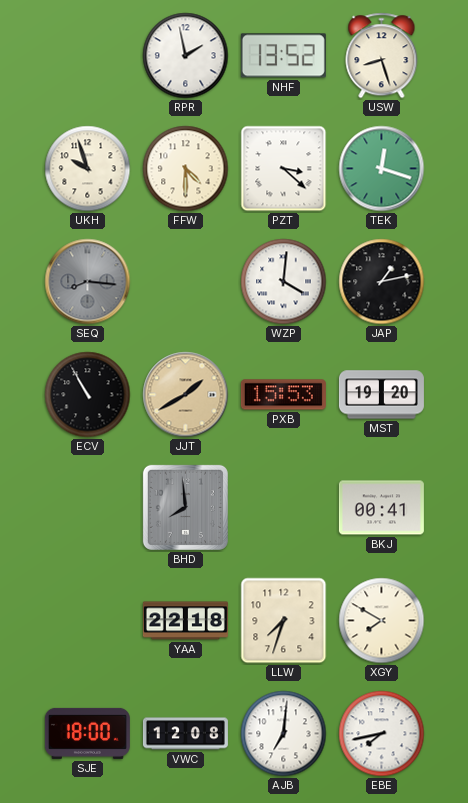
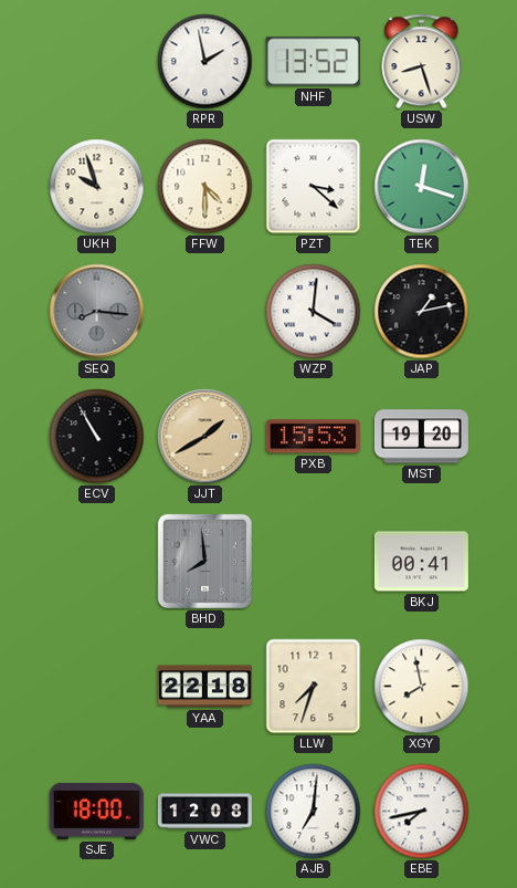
XGY: 7:50 -> 7:58 (422, 687)
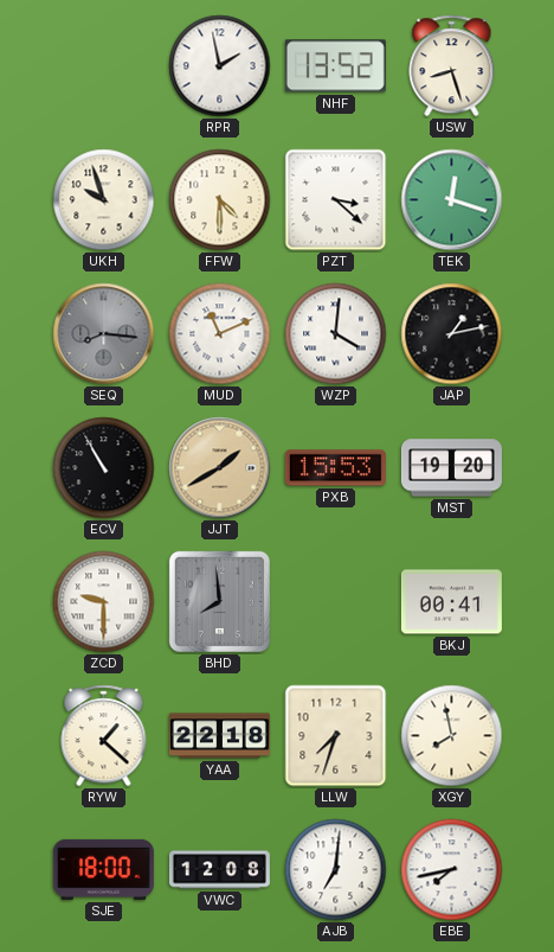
MUD: none -> 11:11 (220, 334)
ZCD: none -> 9:30 (104, 602)
RYW: none -> 1:22 (104, 736)
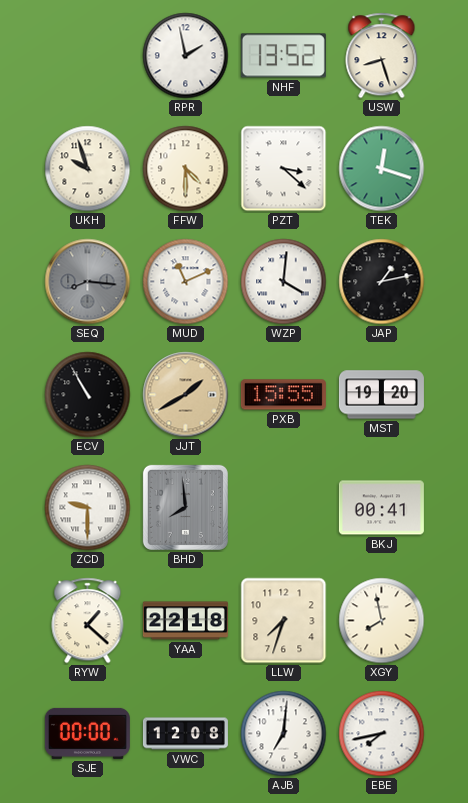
PXB: 15:53 -> 15:55 (283, 395)
SJE: 18:00 -> 00:00 (87, 733)
